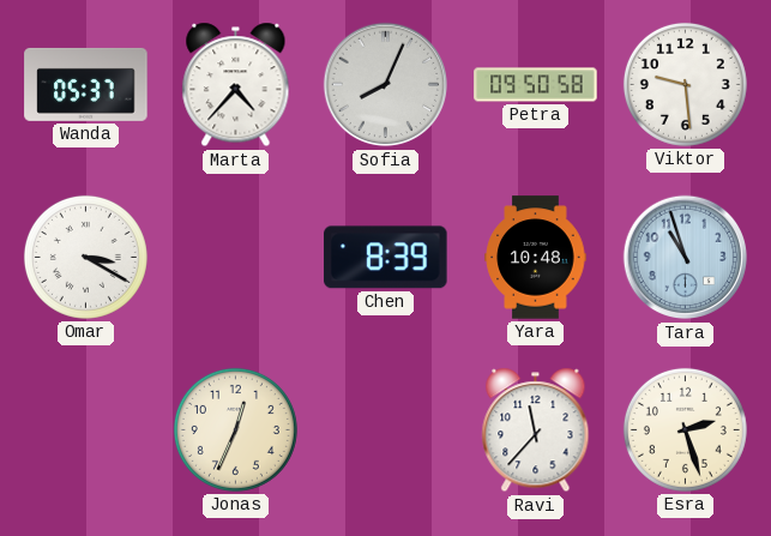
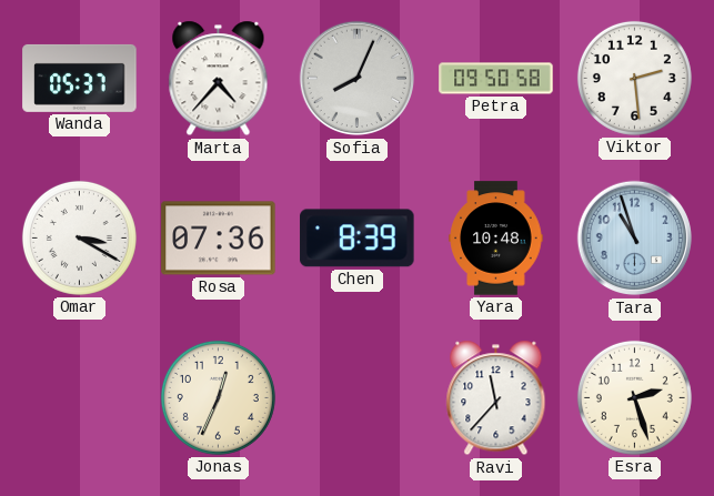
Viktor: 9:29 -> 2:29 (634, 78)
Rosa: none -> 07:36 (219, 239)
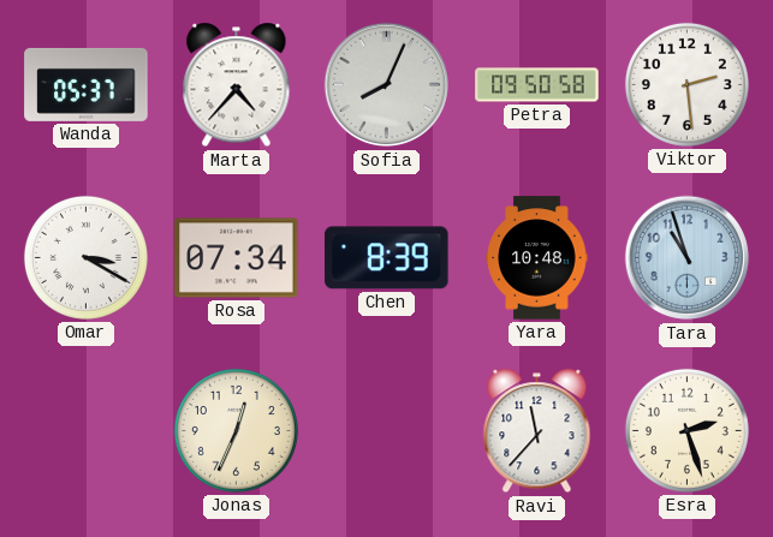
Rosa: 07:36 -> 07:34 (237, 258)
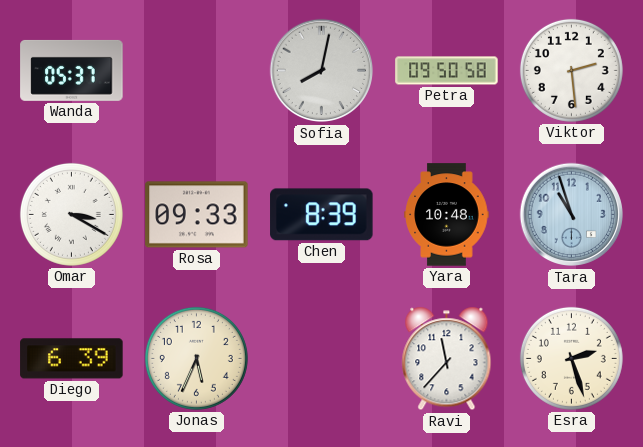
Marta: 4:37 -> none (237, 85)
Sofia: 8:04 -> 8:02 (322, 71)
Rosa: 07:34 -> 09:33 (197, 215)
Diego: none -> 6:39 (72, 359)
Jonas: 12:34 -> 5:34 (196, 358)
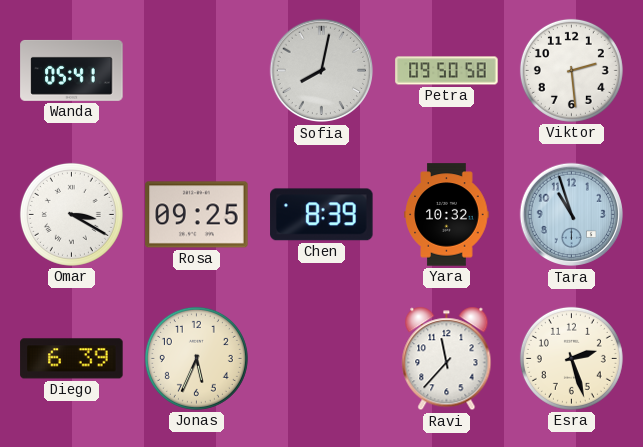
Wanda: 05:37 -> 05:41 (72, 70)
Rosa: 09:33 -> 09:25 (197, 215)
Yara: 10:48 -> 10:32 (447, 215)
